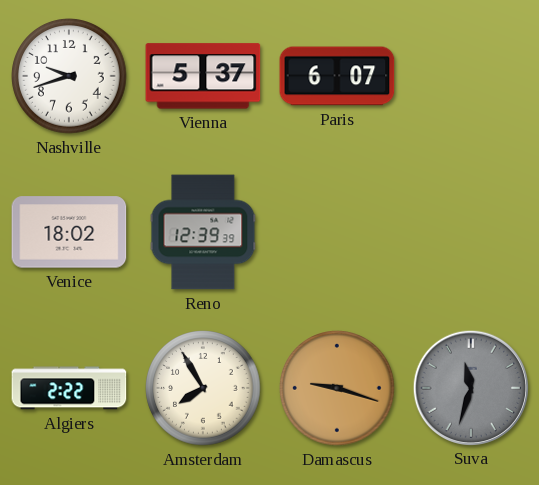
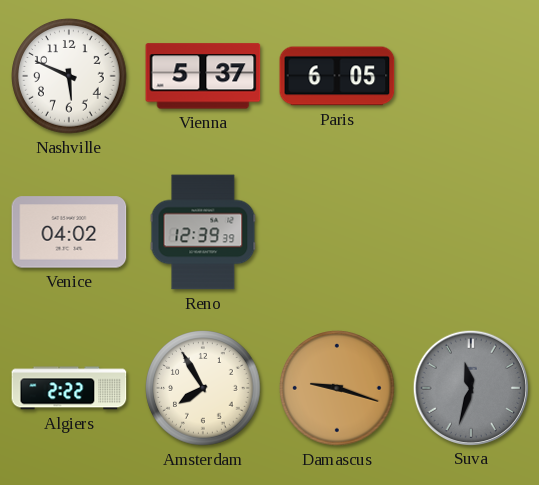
Nashville: 9:42 -> 5:49 (69, 76)
Paris: 6:07 -> 6:05 (337, 76)
Venice: 18:02 -> 04:02 (69, 232)
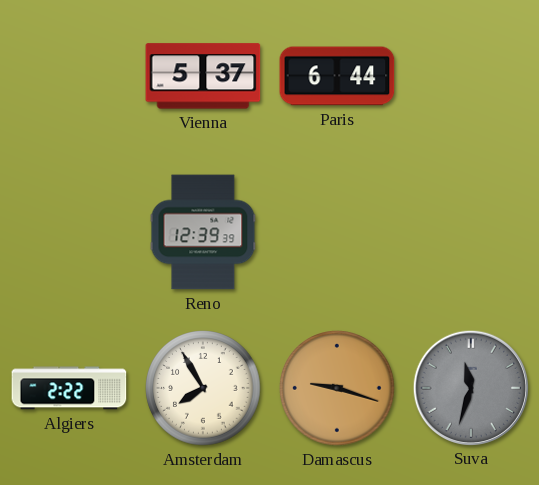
Nashville: 5:49 -> none (69, 76)
Paris: 6:05 -> 6:44 (337, 76)
Venice: 04:02 -> none (69, 232)
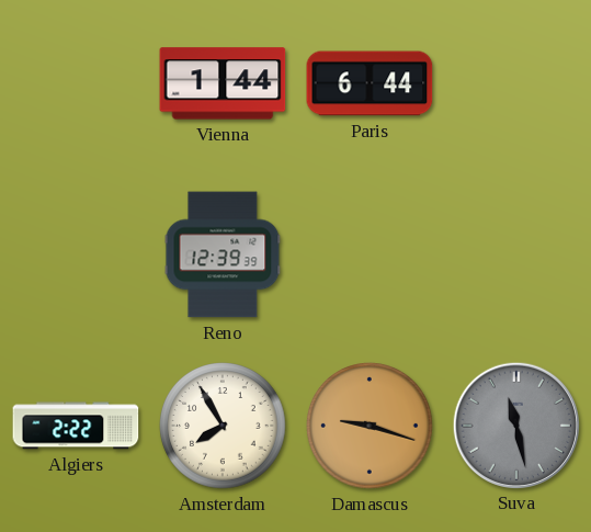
Vienna: 5:37 -> 1:44 (223, 83)
Suva: 11:33 -> 11:28 (515, 425)
